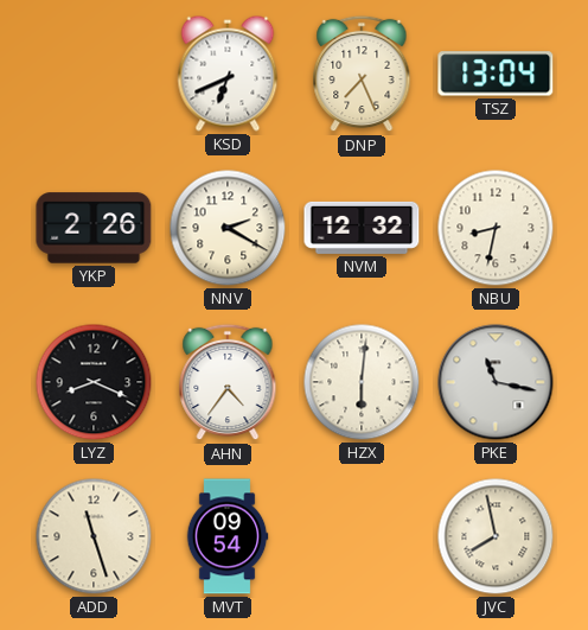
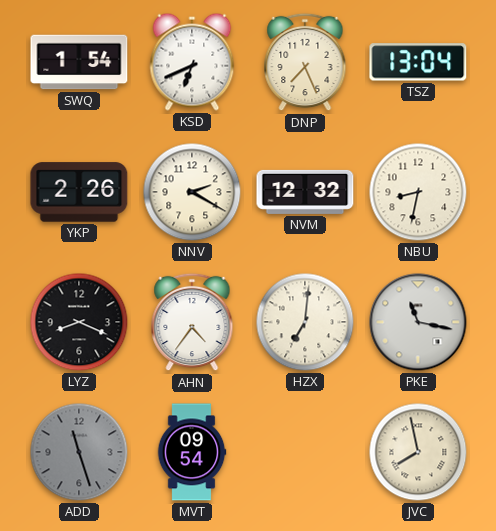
SWQ: none -> 1:54 (79, 62)
HZX: 6:01 -> 7:01 (305, 322)
ADD dial: cream -> grey (79, 452)
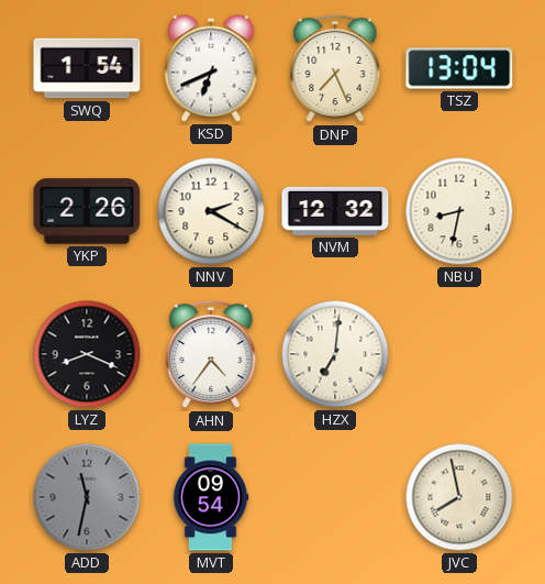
PKE: 11:17 -> none (418, 322)
ADD: 11:27 -> 11:32 (87, 497)
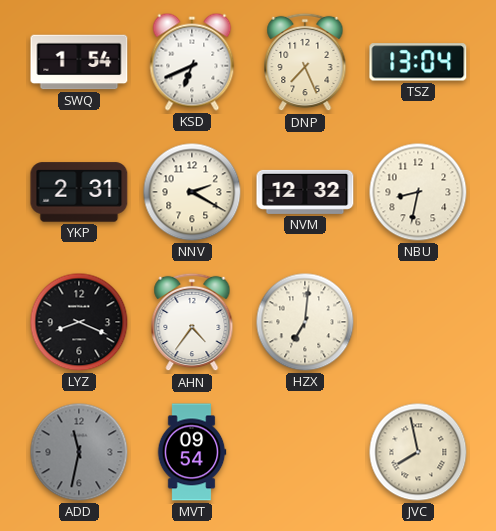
YKP: 2:26 -> 2:31 (79, 192)
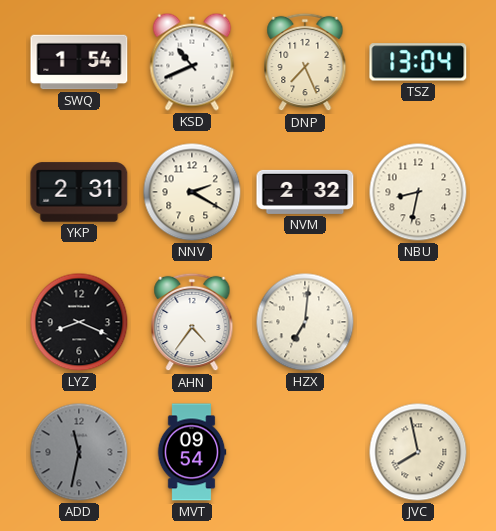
KSD: 6:41 -> 10:41 (192, 62)
NVM: 12:32 -> 2:32 (305, 192)
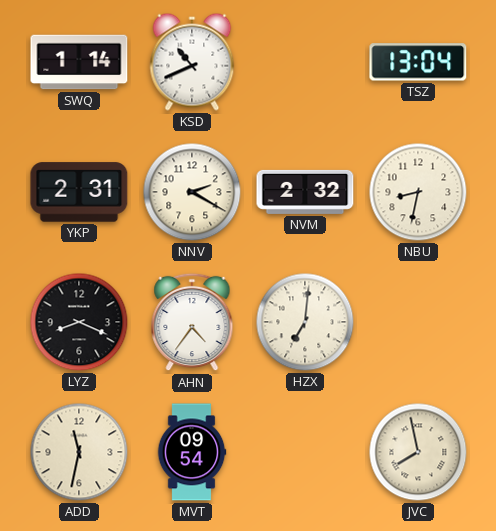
SWQ: 1:54 -> 1:14 (79, 62)
DNP: 7:26 -> none (305, 62)
ADD dial: grey -> cream (79, 452)
